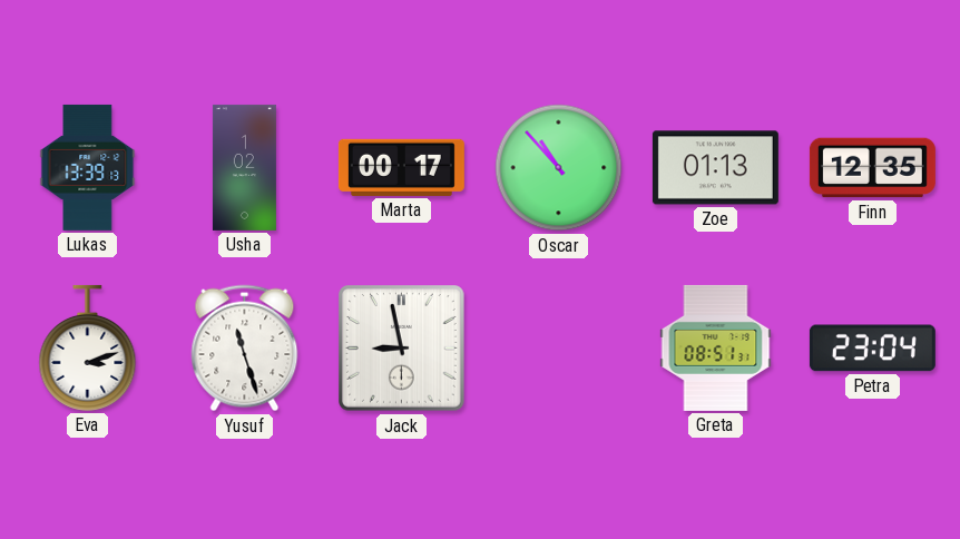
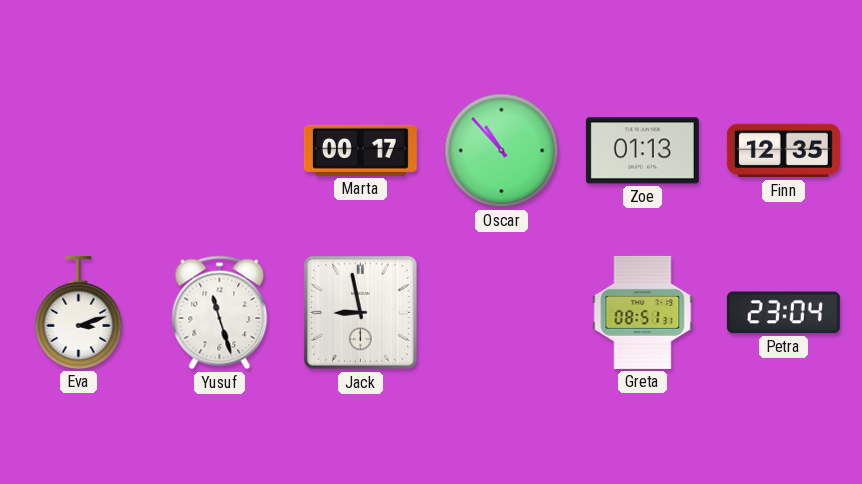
Lukas: 13:39 -> none (88, 167)
Usha: 1:02 -> none (244, 167)
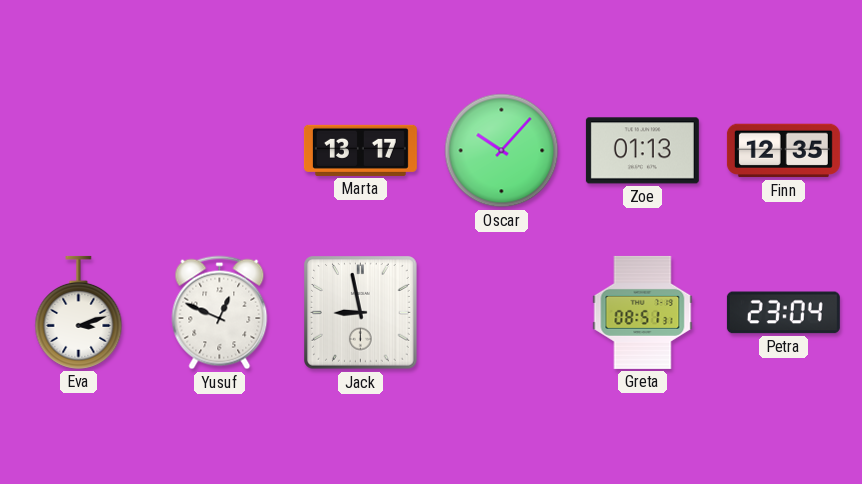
Marta: 00:17 -> 13:17 (360, 150)
Oscar: 10:53 -> 10:07 (502, 151)
Yusuf: 11:27 -> 12:49 (220, 313)
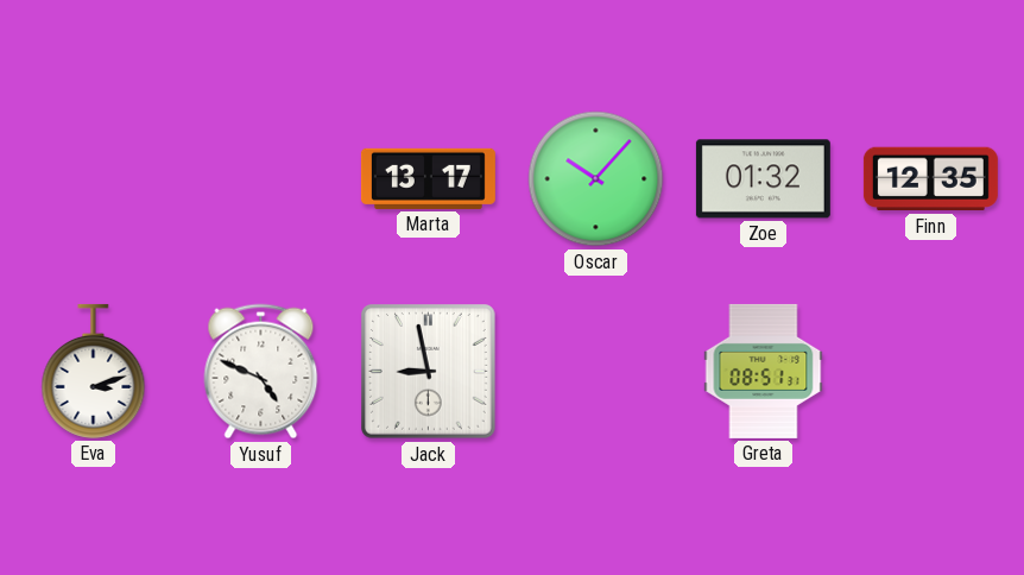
Zoe: 01:13 -> 01:32 (763, 179)
Yusuf: 12:49 -> 4:49 (261, 372)
Petra: 23:04 -> none (783, 313)
